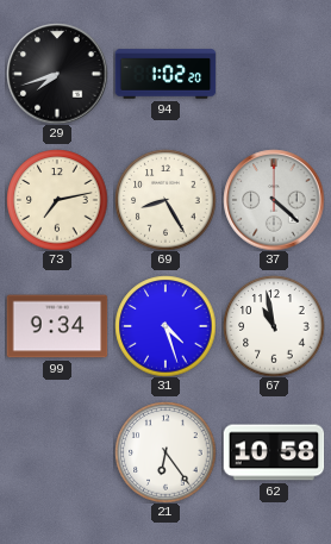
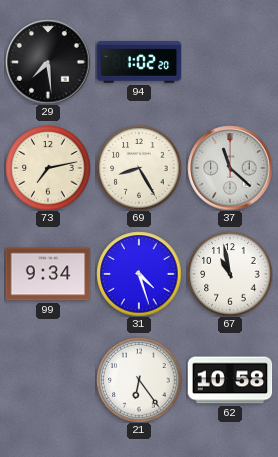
29: 7:42 -> 7:29 (48, 62)
37: 4:22 -> 11:22 (230, 168)
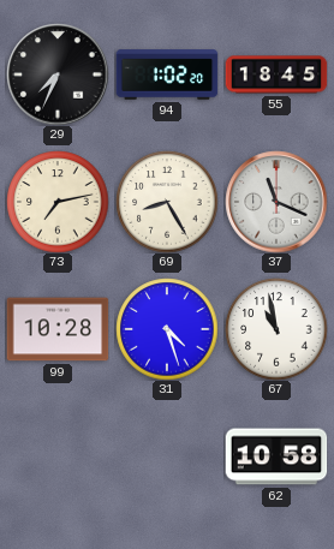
29: 7:29 -> 7:34 (58, 74)
55: none -> 18:45 (276, 74)
37: 11:22 -> 11:19 (276, 202)
99: 9:34 -> 10:28 (58, 329)
21: 6:24 -> none (139, 380)
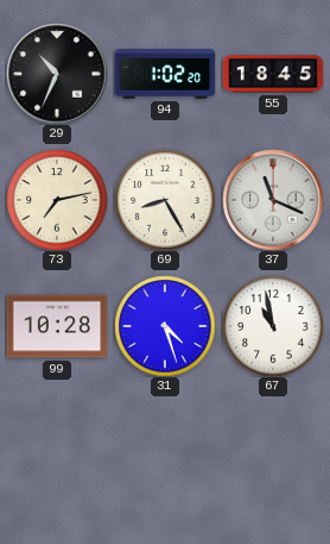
29: 7:34 -> 10:34 (57, 74)
62: 10:58 -> none (276, 456)
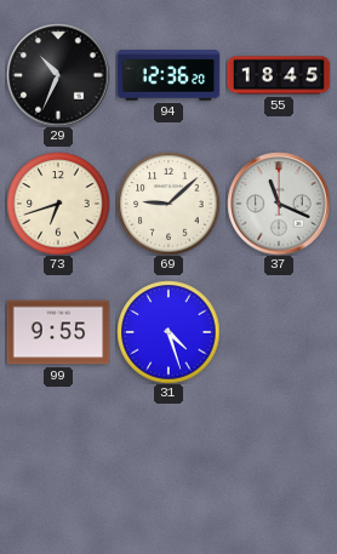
94: 1:02 -> 12:36 (168, 75)
73: 7:13 -> 6:42 (58, 204)
69: 8:25 -> 9:08 (168, 204)
99: 10:28 -> 9:55 (58, 332)
67: 10:58 -> none (273, 326)
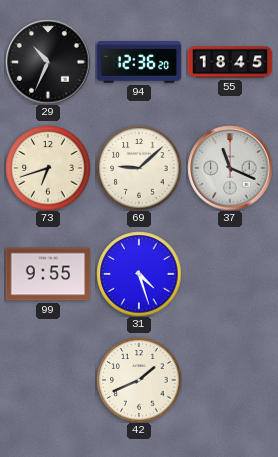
42: none -> 1:41 (139, 380)
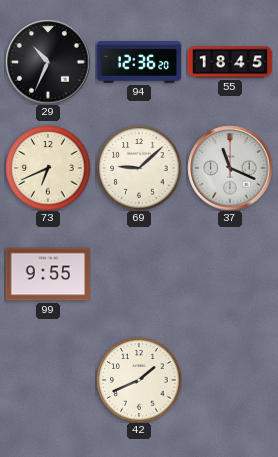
73: 6:42 -> 6:41 (48, 168)
31: 4:27 -> none (139, 274)
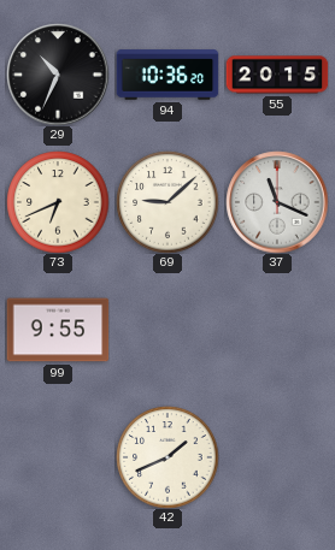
94: 12:36 -> 10:36 (167, 75)
55: 18:45 -> 20:15 (277, 75)
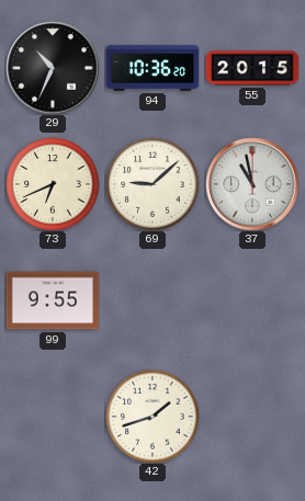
37: 11:19 -> 10:58 (252, 184)
42: 1:41 -> 1:42 (152, 417)
